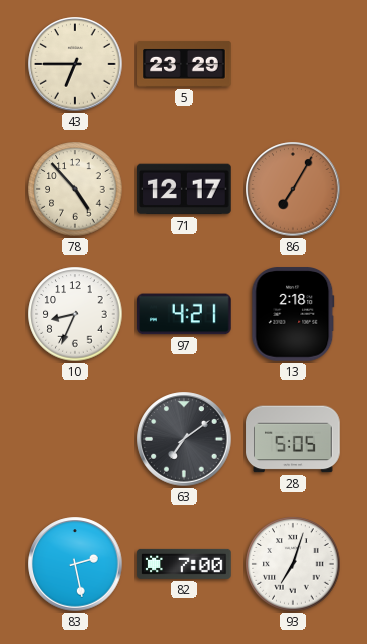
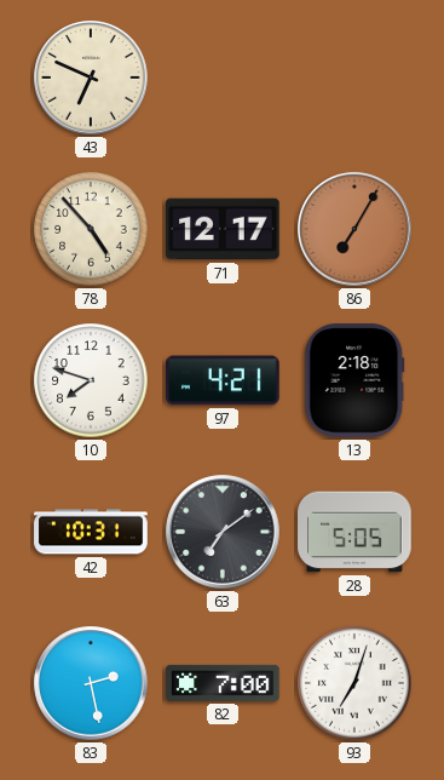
43: 6:45 -> 6:49 (91, 78)
5: 23:29 -> none (184, 64)
10: 8:34 -> 7:48 (91, 380)
42: none -> 10:31 (91, 532)
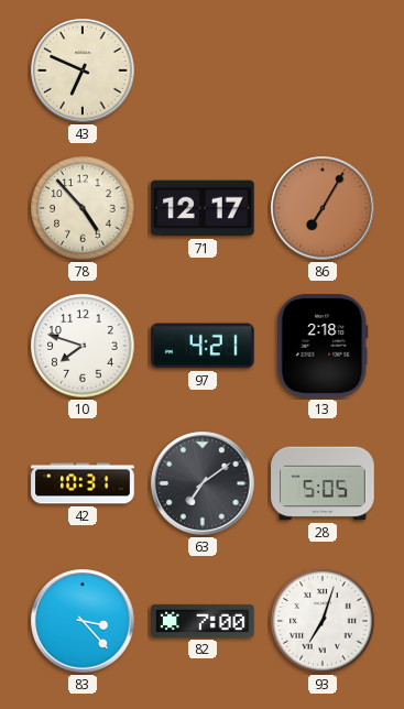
83: 2:28 -> 3:23 (83, 621)
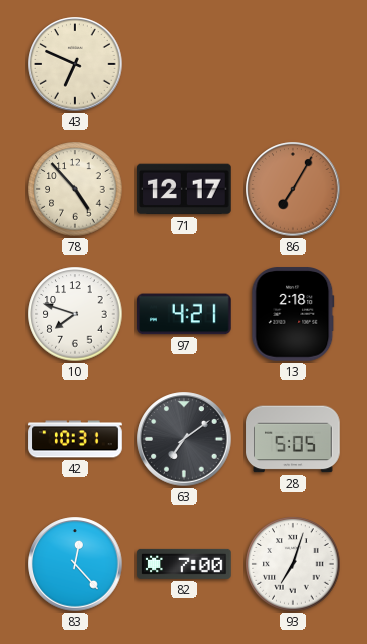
83: 3:23 -> 12:23 (75, 564)
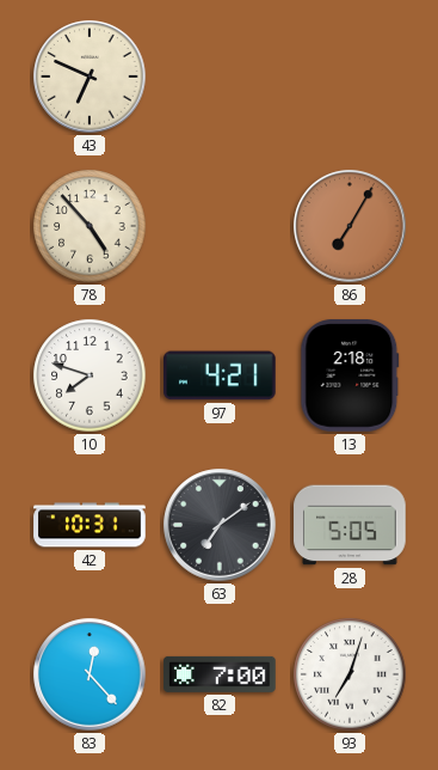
71: 12:17 -> none (185, 189)
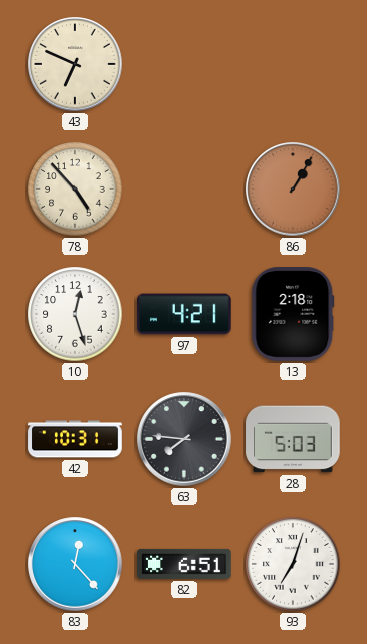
86: 7:05 -> 1:05 (293, 189)
10: 7:48 -> 12:27 (75, 314)
63: 7:09 -> 7:46 (184, 439)
28: 5:05 -> 5:03 (293, 439)
82: 7:00 -> 6:51 (184, 564)
